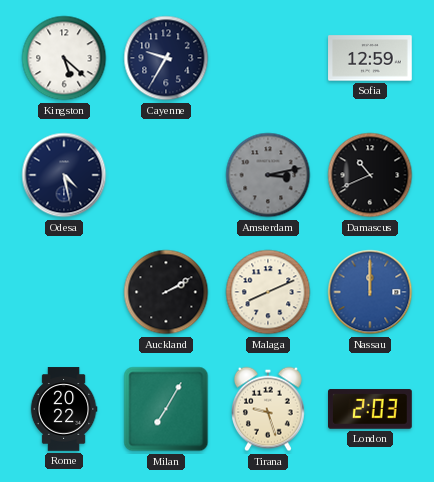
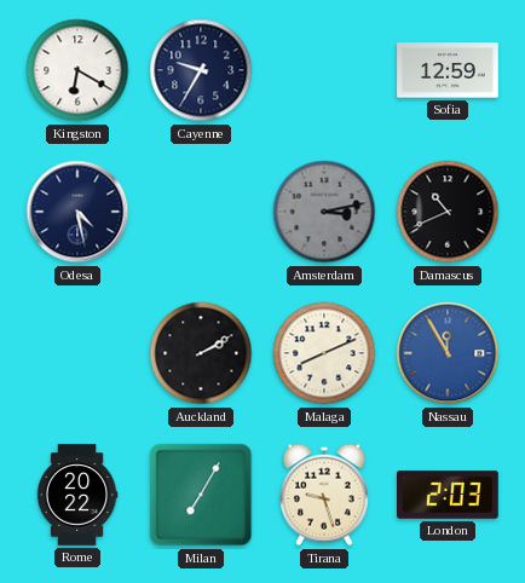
Kingston: 5:22 -> 6:20 (77, 70)
Nassau: 12:00 -> 11:55 (448, 353)
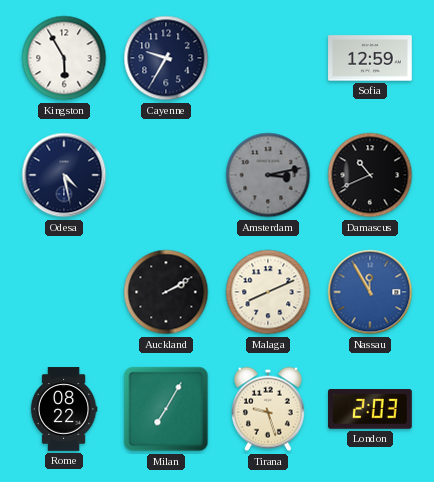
Kingston: 6:20 -> 5:55 (64, 58)
Rome: 20:22 -> 08:22 (64, 409)
